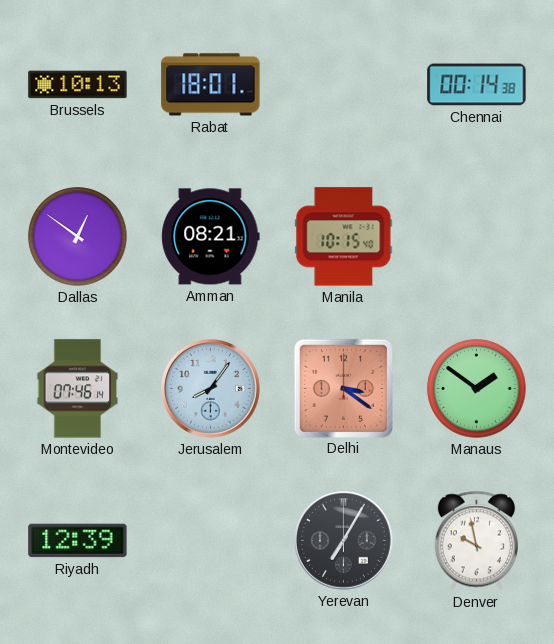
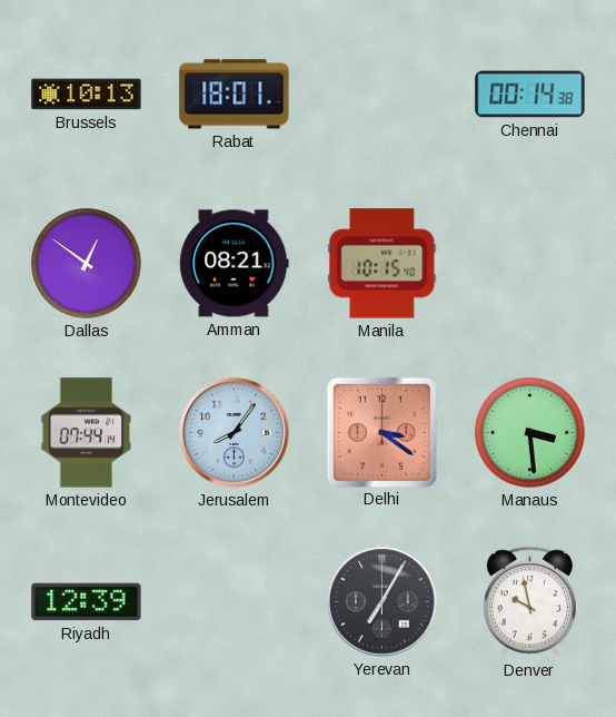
Montevideo: 07:46 -> 07:44 (87, 433)
Manaus: 1:51 -> 3:29 (530, 433)
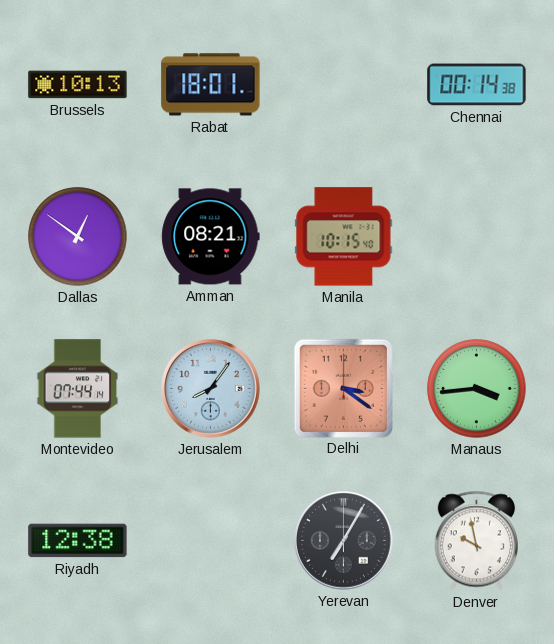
Manaus: 3:29 -> 3:44 (477, 389)
Riyadh: 12:39 -> 12:38 (78, 541)
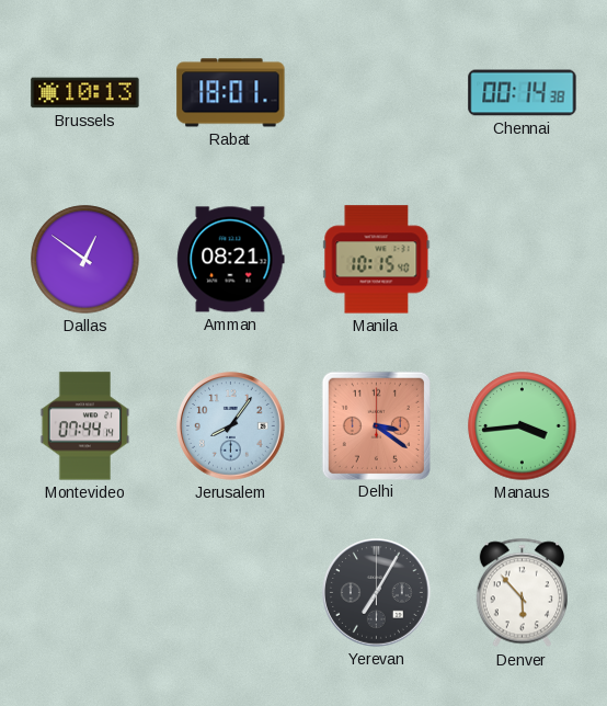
Riyadh: 12:38 -> none (78, 541)
Denver: 9:58 -> 5:53 (522, 593)
